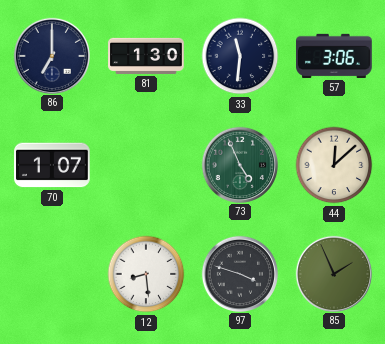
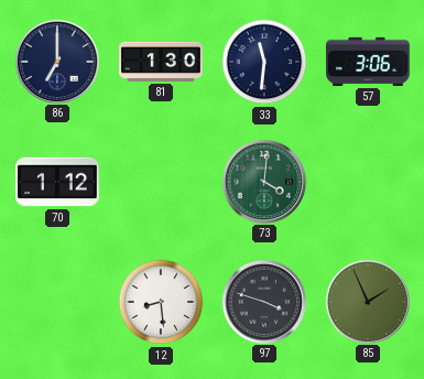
70: 1:07 -> 1:12 (57, 182)
73: 4:56 -> 4:01 (263, 181)
44: 12:08 -> none (334, 165)
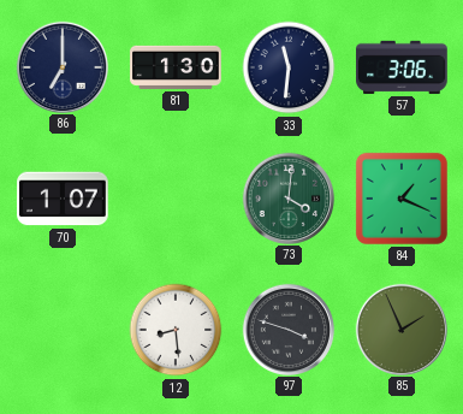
70: 1:12 -> 1:07 (63, 199)
84: none -> 1:19 (402, 199)
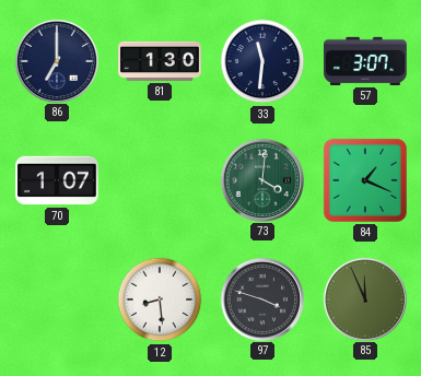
57: 3:06 -> 3:07 (365, 61)
85: 1:56 -> 11:56 (364, 298)
